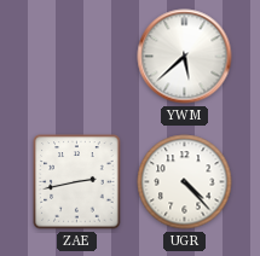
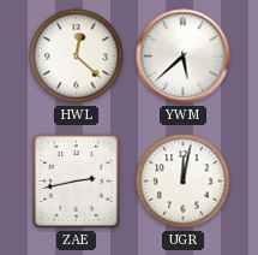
HWL: none -> 12:22 (77, 57)
UGR: 4:23 -> 12:02 (184, 182)
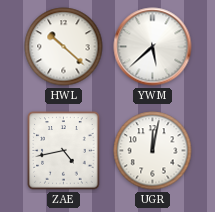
HWL: 12:22 -> 10:22 (64, 47)
ZAE: 2:43 -> 4:43 (64, 151)
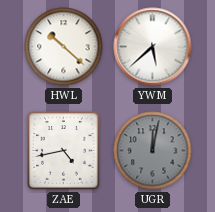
UGR dial: white -> grey (153, 151)
